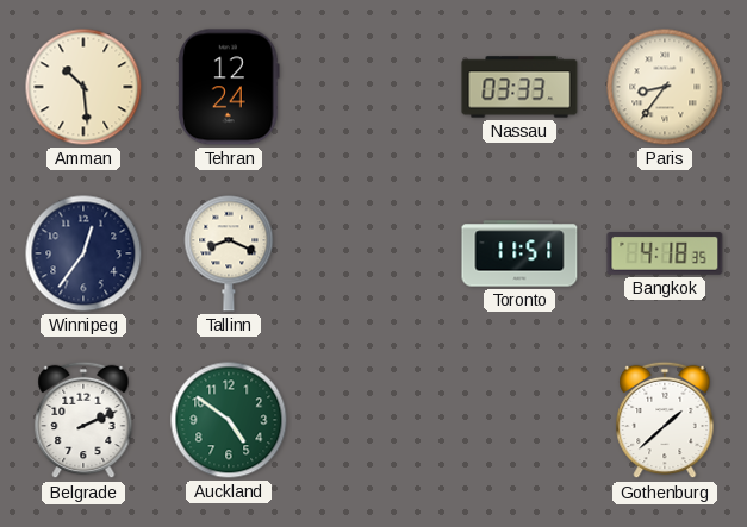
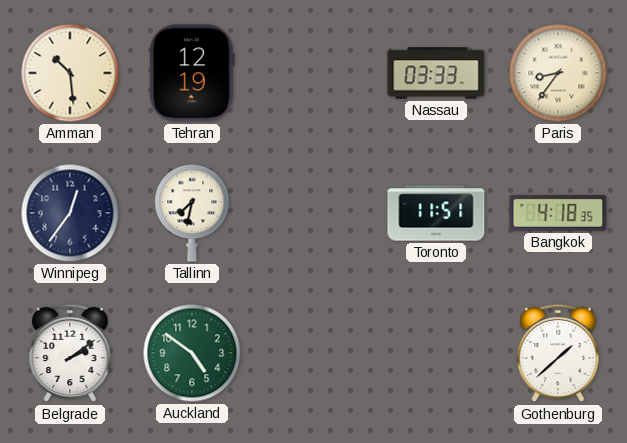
Tehran: 12:24 -> 12:19 (192, 73)
Tallinn: 8:19 -> 7:32 (192, 213)
Belgrade: 2:11 -> 2:09 (70, 353)
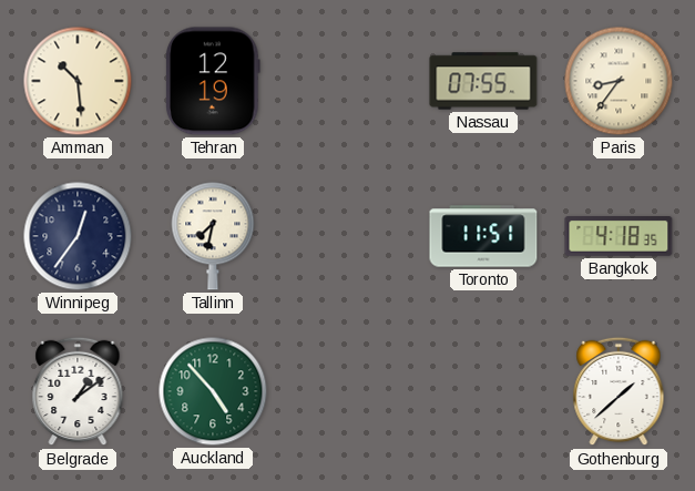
Nassau: 03:33 -> 07:55 (483, 81)
Belgrade: 2:09 -> 1:09 (78, 391)
Auckland: 4:51 -> 4:53 (213, 391)
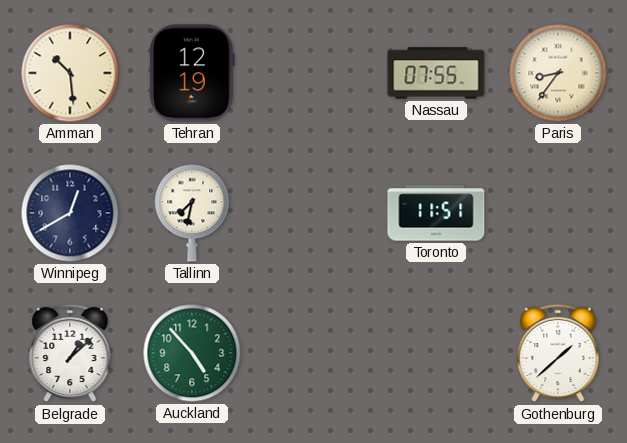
Winnipeg: 12:36 -> 12:40 (70, 213)
Bangkok: 4:18 -> none (619, 237)
Belgrade: 1:09 -> 1:08 (70, 353)
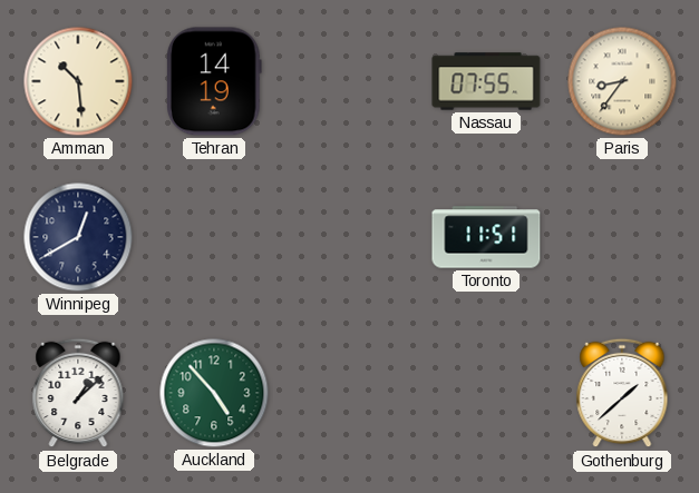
Tehran: 12:19 -> 14:19 (214, 81)
Tallinn: 7:32 -> none (192, 213)
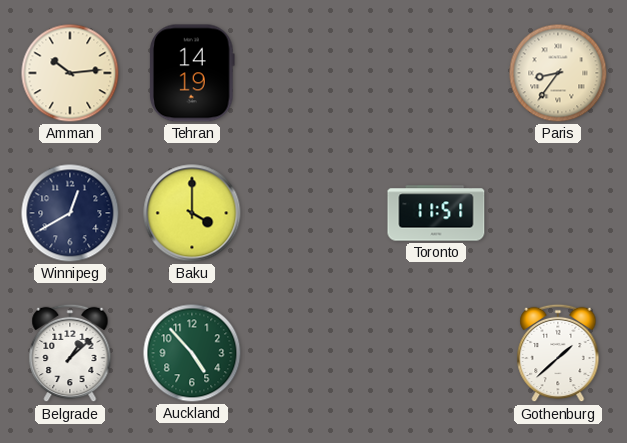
Amman: 10:29 -> 10:14 (70, 73)
Nassau: 07:55 -> none (486, 81)
Baku: none -> 4:00 (192, 213)
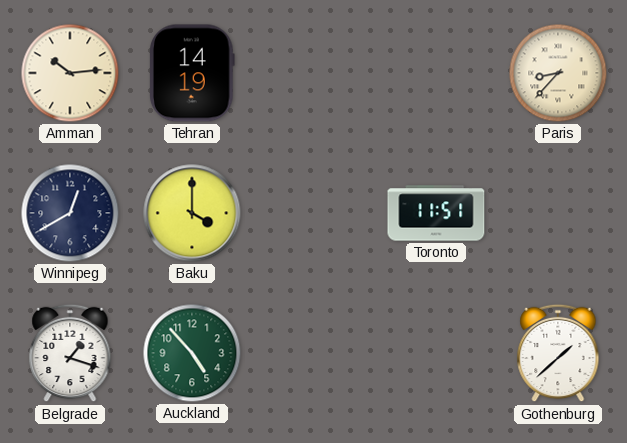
Paris: 8:36 -> 8:37 (558, 73)
Belgrade: 1:08 -> 1:18 (70, 353)
